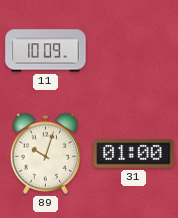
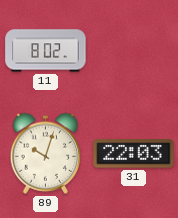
11: 10:09 -> 8:02 (46, 51)
31: 01:00 -> 22:03 (134, 154)
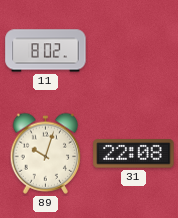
31: 22:03 -> 22:08 (134, 154)
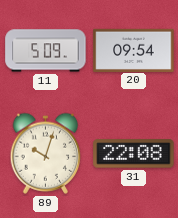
11: 8:02 -> 5:09 (46, 51)
20: none -> 09:54 (134, 50)
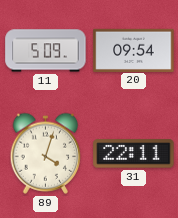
89: 10:03 -> 4:03 (46, 153)
31: 22:08 -> 22:11 (134, 154)
